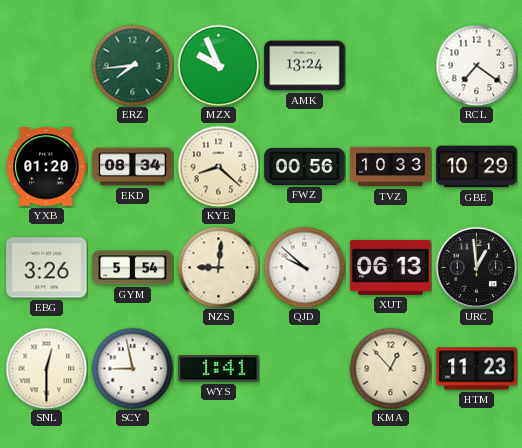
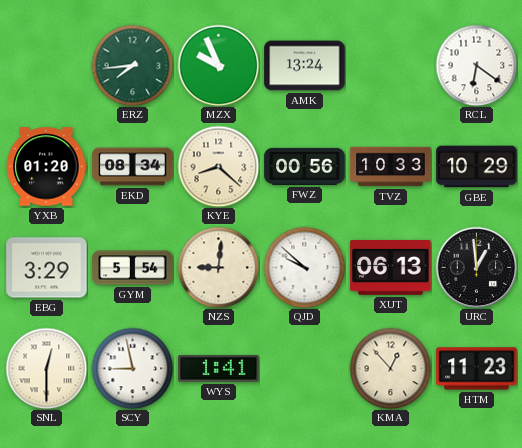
RCL: 7:21 -> 6:21 (476, 65)
EBG: 3:26 -> 3:29 (47, 268)
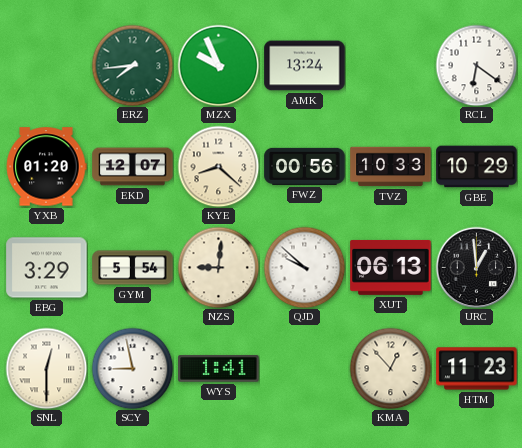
EKD: 08:34 -> 12:07 (133, 167)
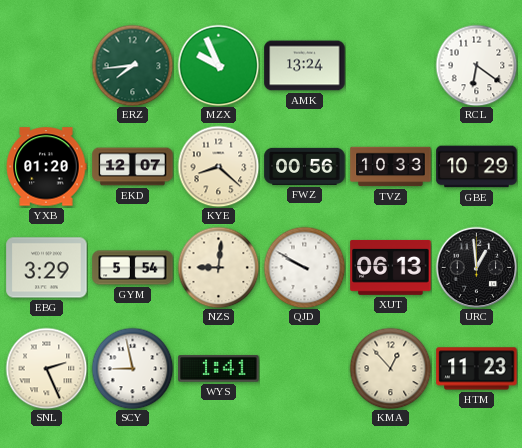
QJD: 9:52 -> 9:50 (304, 267)
SNL: 12:30 -> 2:26 (46, 368)
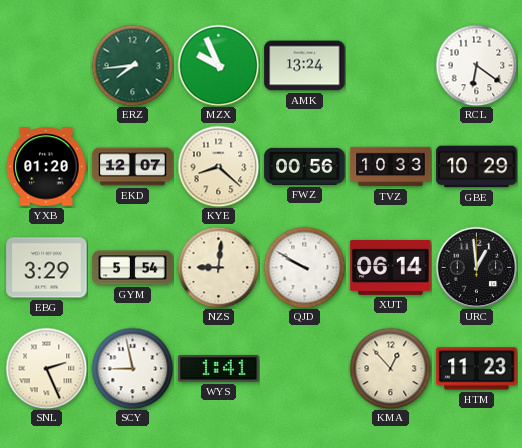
XUT: 06:13 -> 06:14 (391, 267)
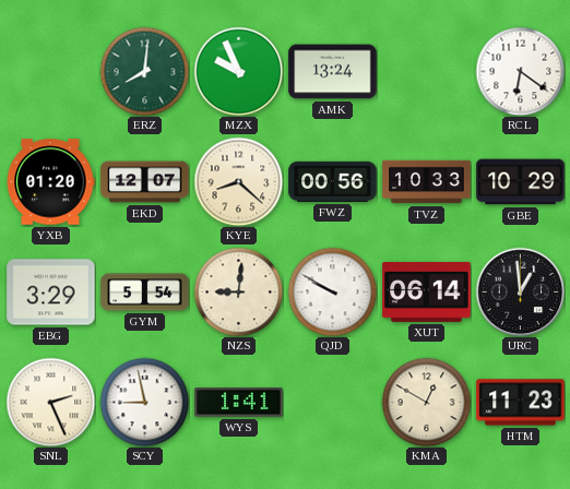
ERZ: 7:44 -> 8:01 (144, 71)
KMA: 12:53 -> 12:50 (426, 402)
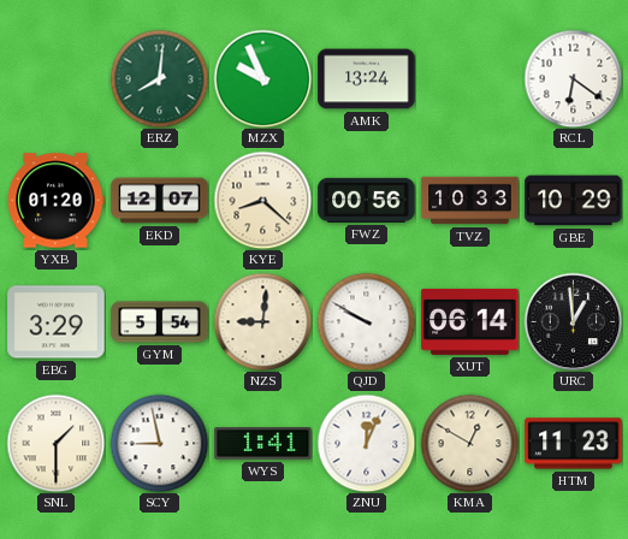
SNL: 2:26 -> 1:30 (55, 443)
ZNU: none -> 12:04 (366, 443)
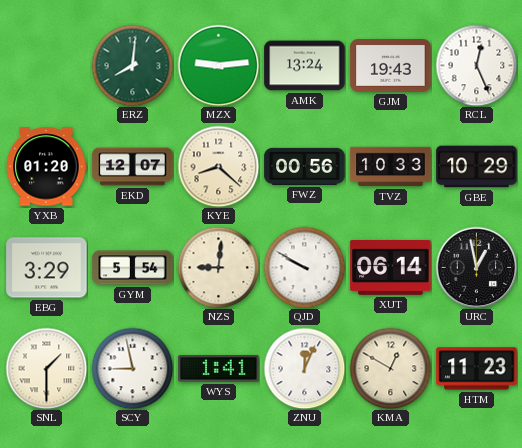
MZX: 9:56 -> 9:14 (218, 65)
GJM: none -> 19:43 (391, 66)
RCL: 6:21 -> 12:26 (476, 65)
URC: 12:59 -> 12:58 (476, 267)
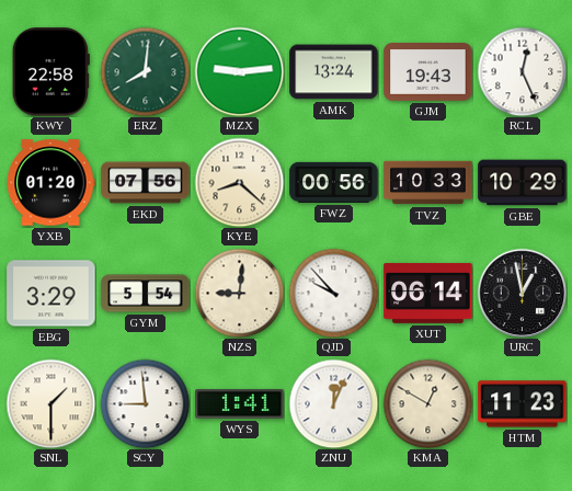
KWY: none -> 22:58 (50, 72)
EKD: 12:07 -> 07:56 (146, 183)
QJD: 9:50 -> 9:53 (333, 293)
SCY: 8:58 -> 8:59 (145, 403)
